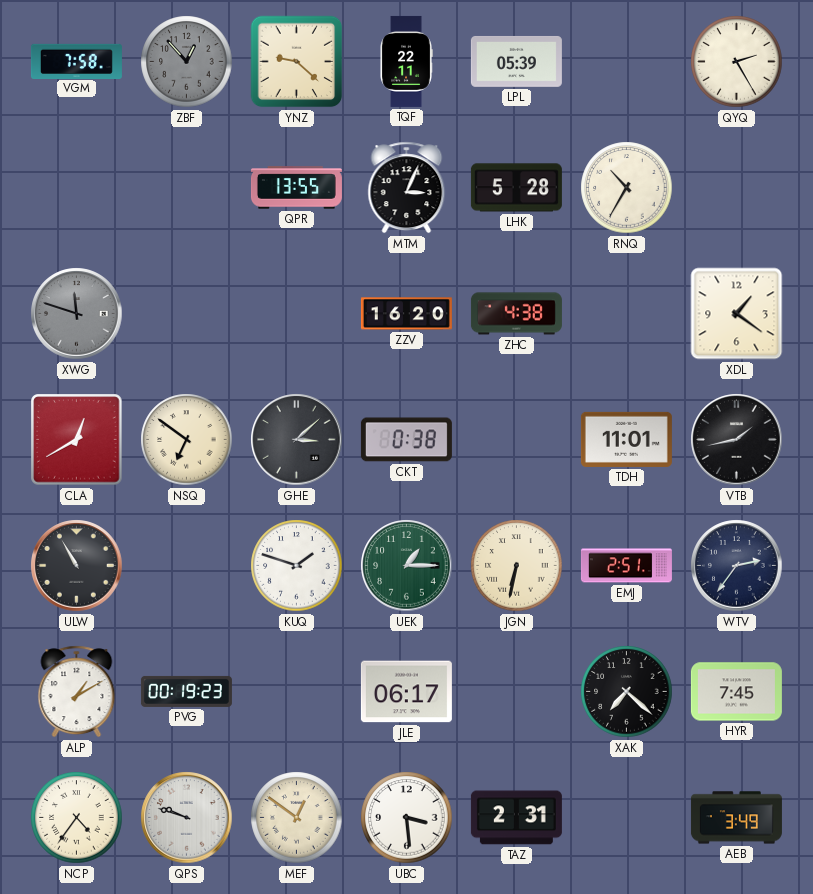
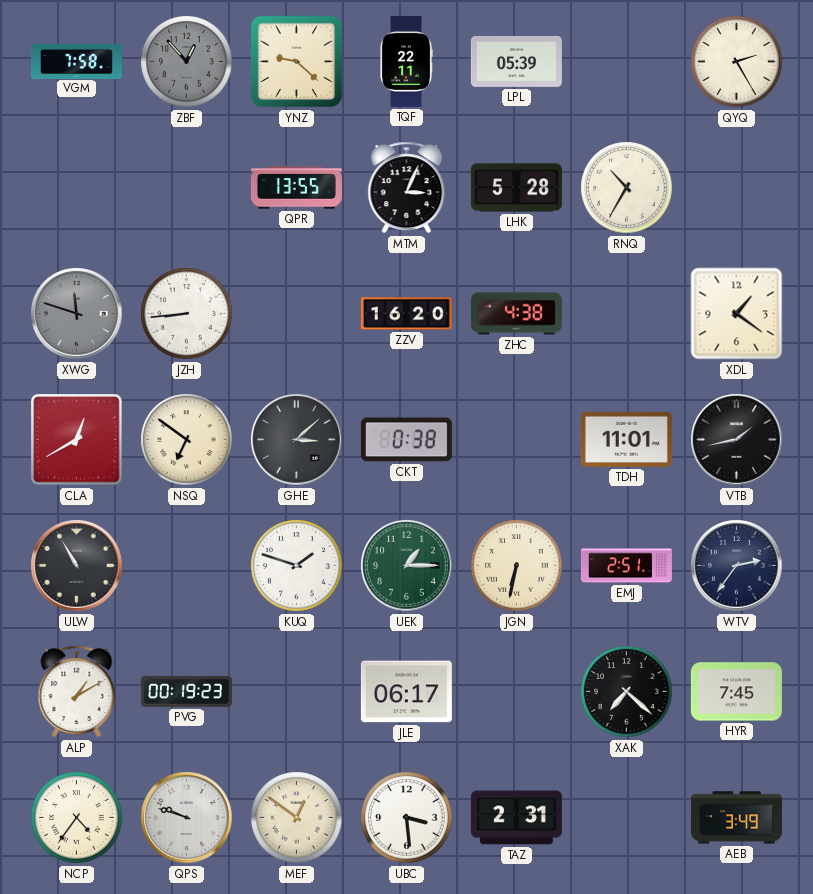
JZH: none -> 8:44 (187, 314)
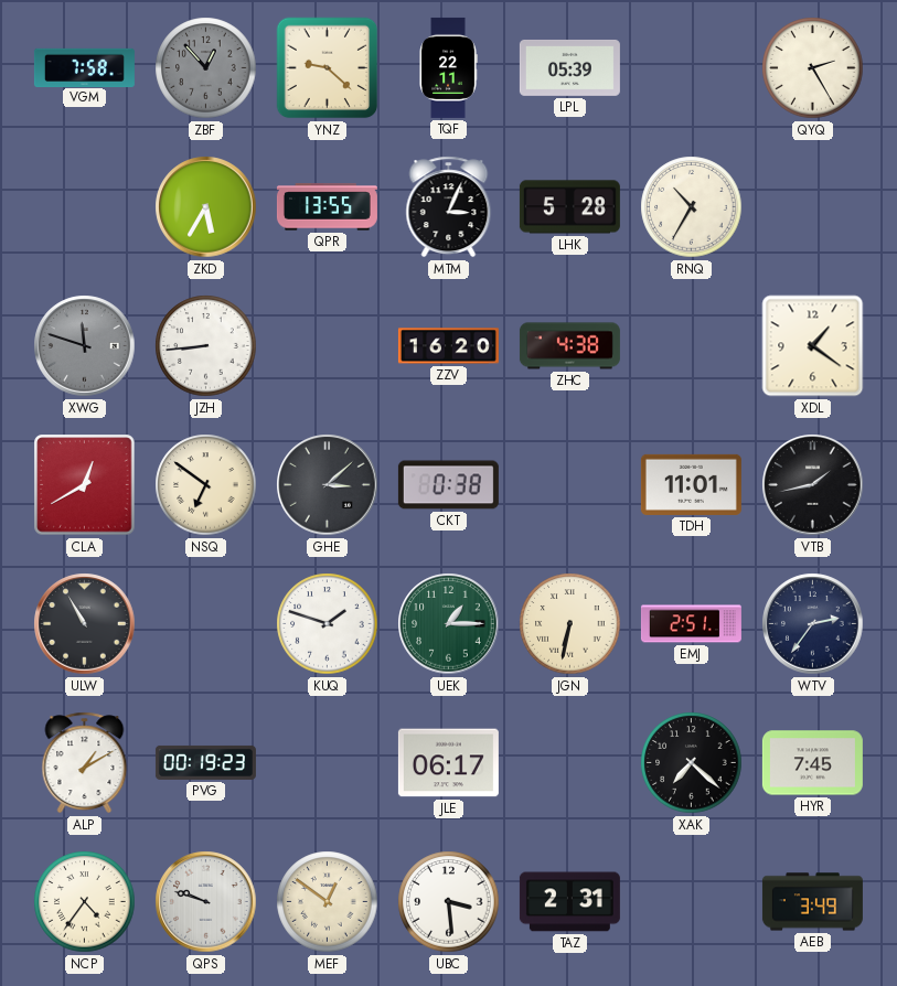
ZKD: none -> 5:35 (206, 207)
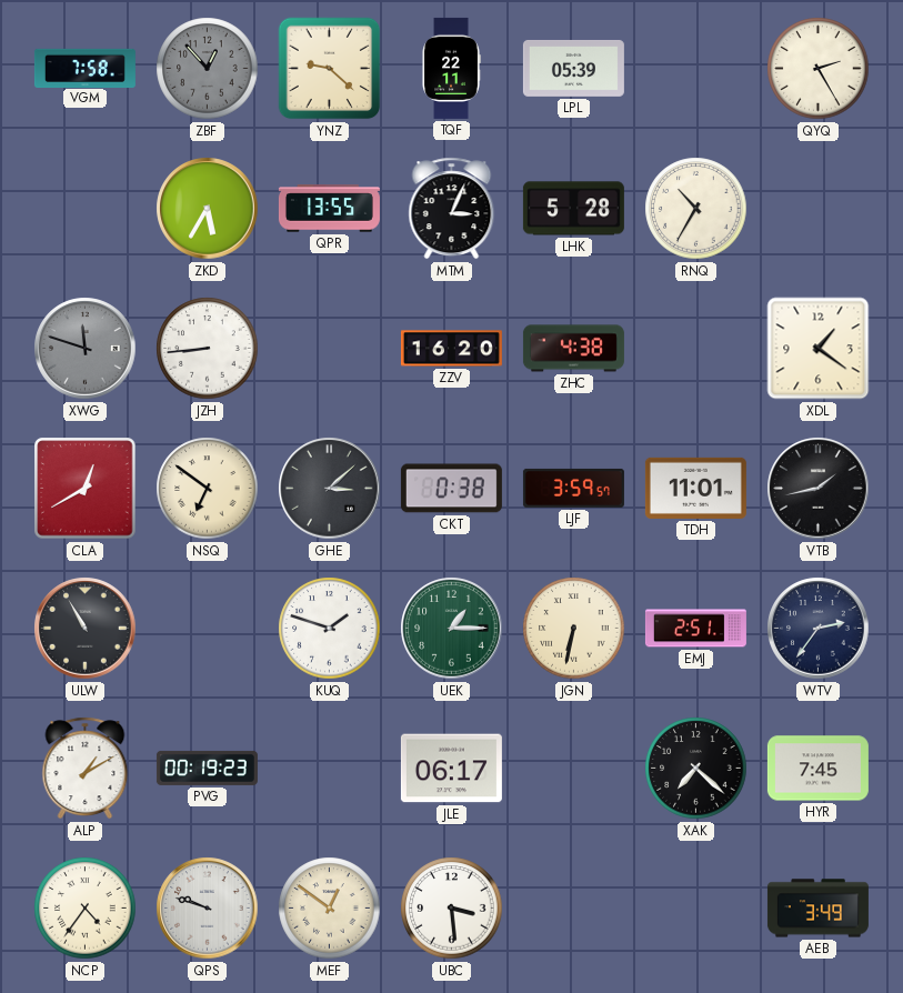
LJF: none -> 3:59 (573, 488)
TAZ: 2:31 -> none (569, 902)
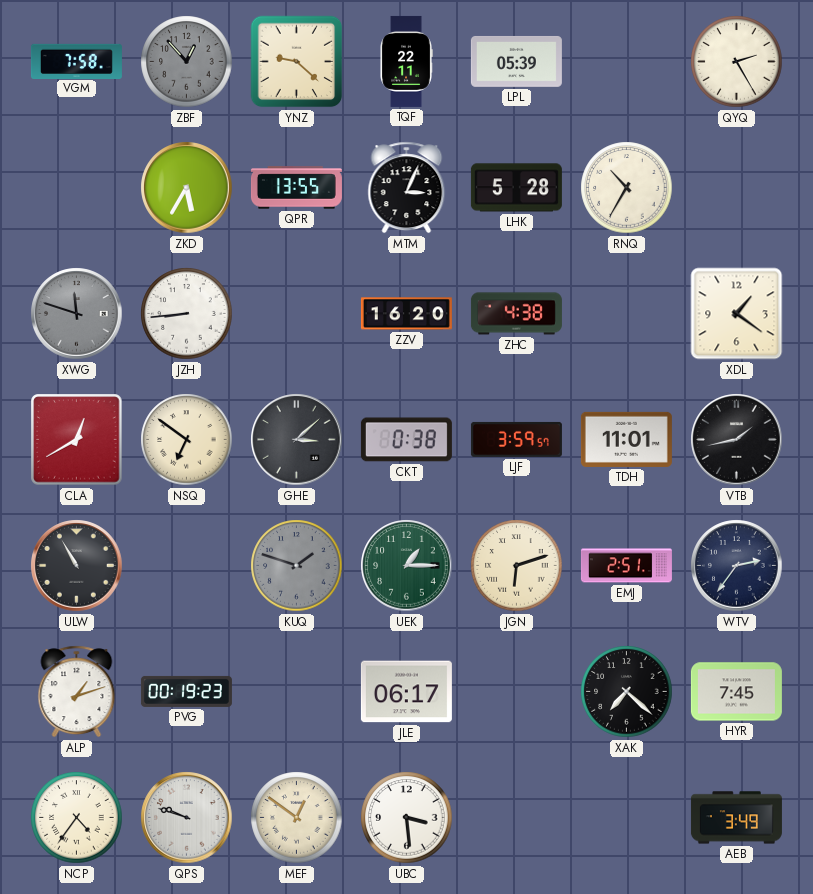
KUQ dial: white -> grey (297, 566)
JGN: 6:32 -> 6:12 (517, 566)
ALP: 1:10 -> 1:12 (77, 692)
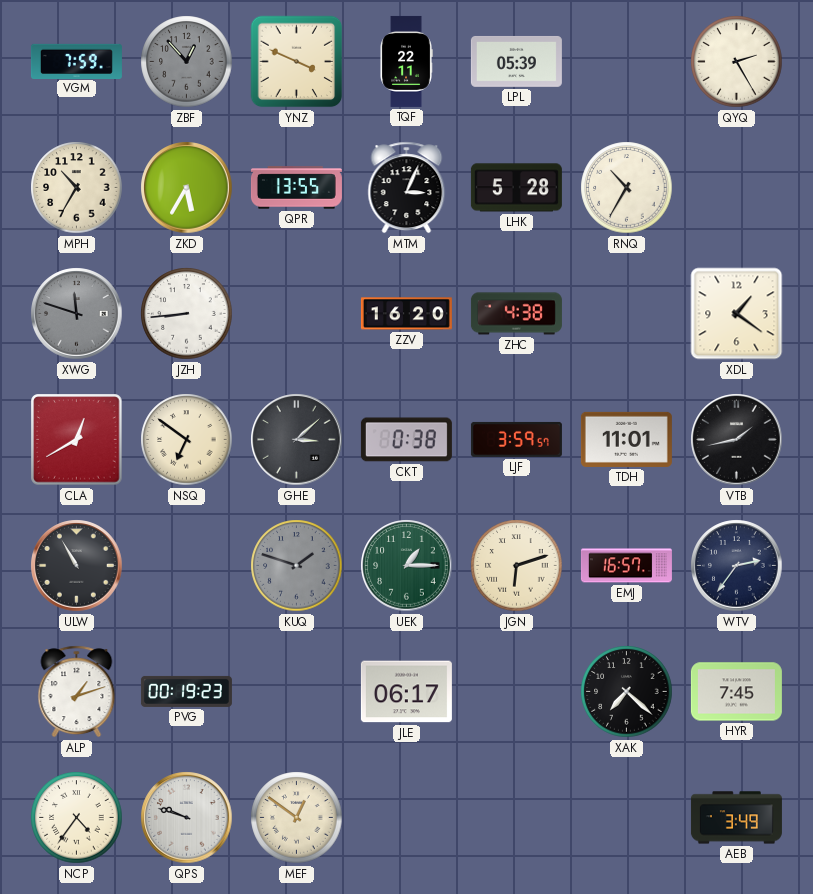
VGM: 7:58 -> 7:59 (76, 61)
YNZ: 9:22 -> 3:49 (297, 62)
MPH: none -> 10:35 (77, 188)
EMJ: 2:51 -> 16:57 (626, 566)
UBC: 3:29 -> none (407, 818)
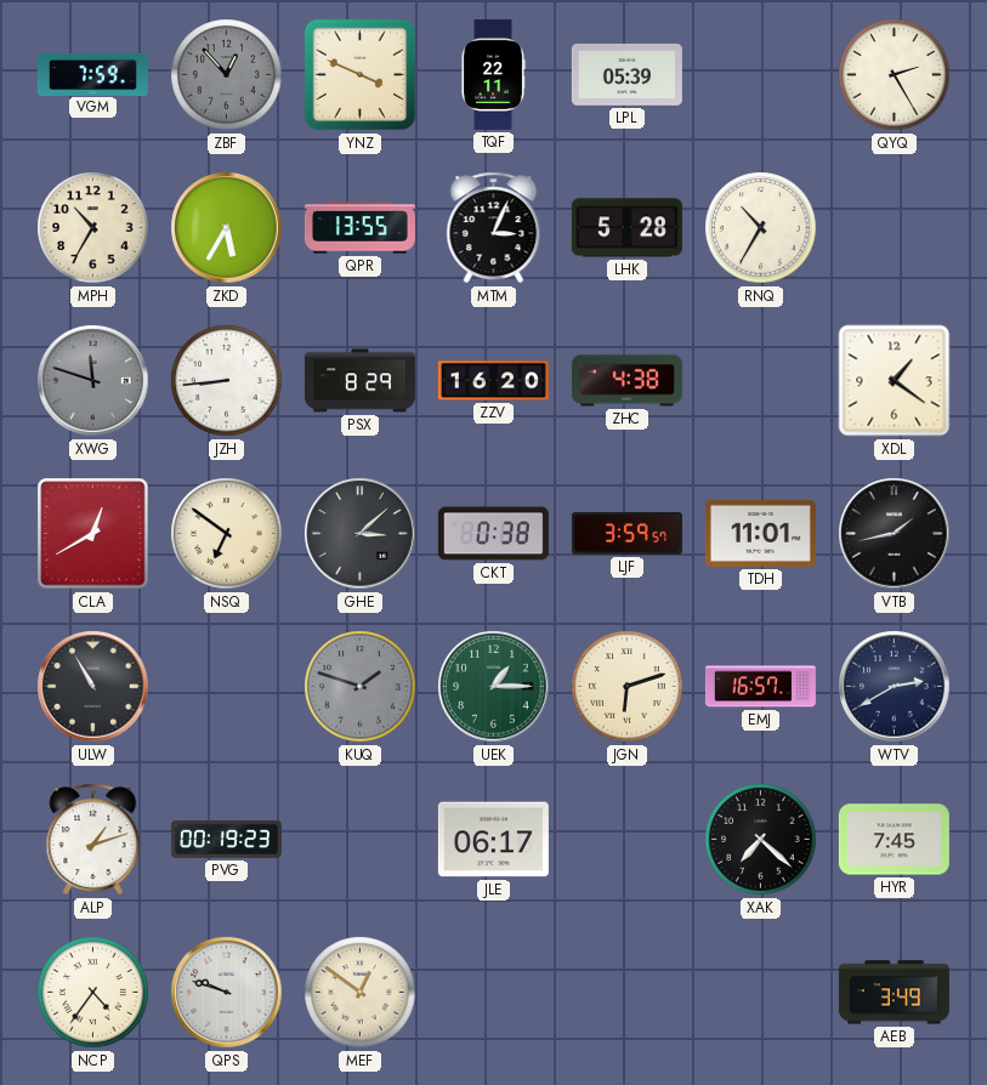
PSX: none -> 8:29 (359, 381)
WTV: 2:36 -> 2:40 (895, 687)
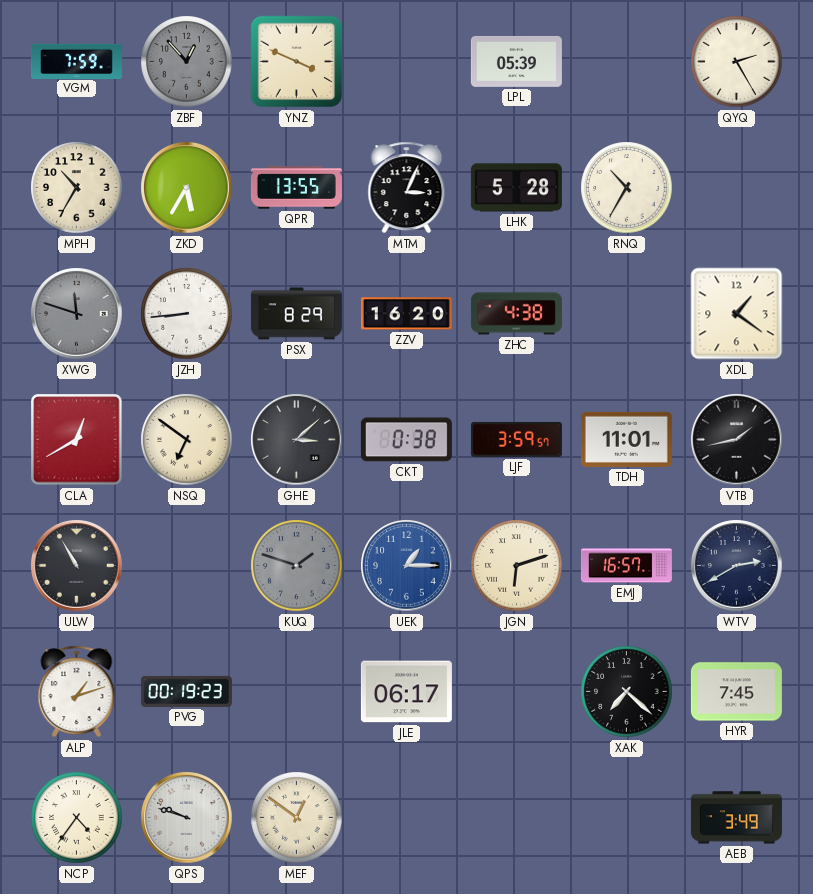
TQF: 22:11 -> none (493, 74)
UEK dial: green -> blue (407, 566)
